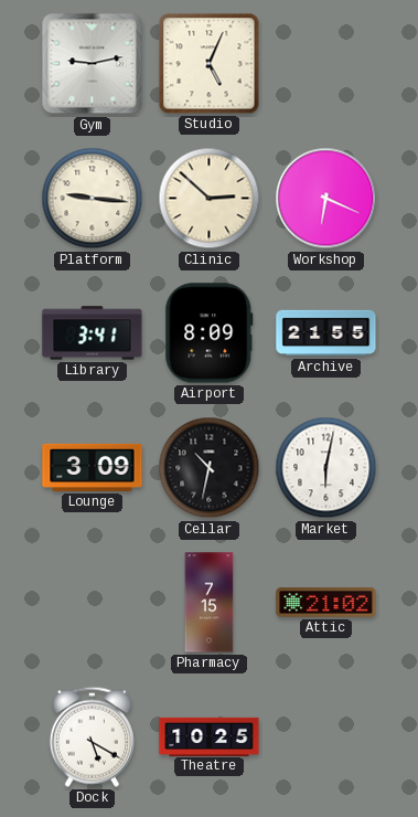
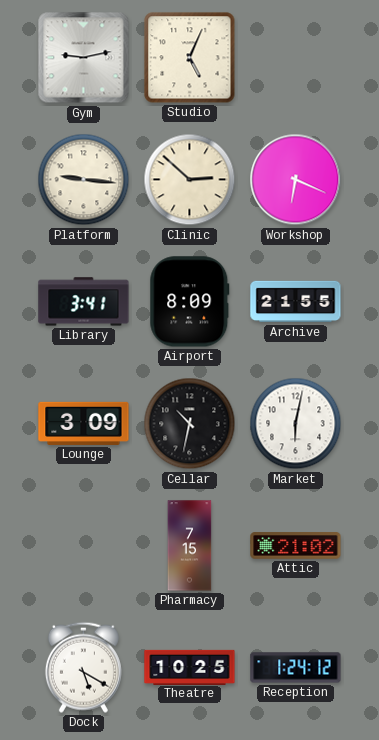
Reception: none -> 1:24 (296, 668)
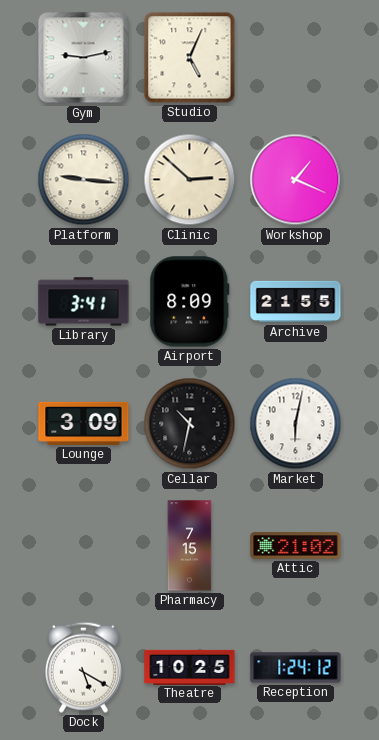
Workshop: 6:19 -> 1:19 (296, 180)
